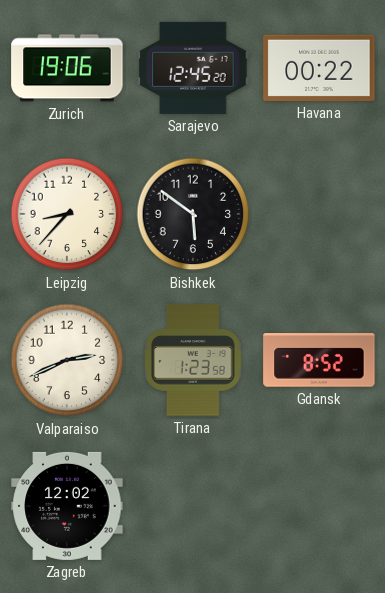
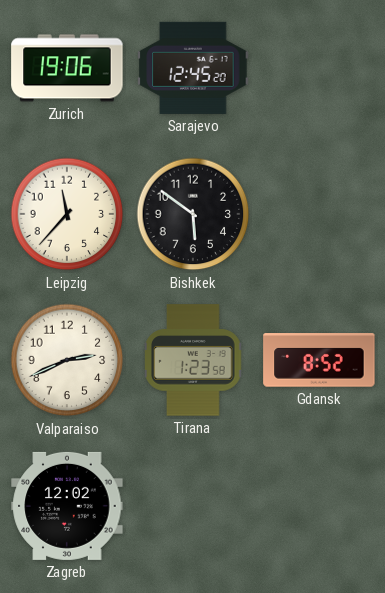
Havana: 00:22 -> none (319, 68)
Leipzig: 8:37 -> 11:37 (67, 214)
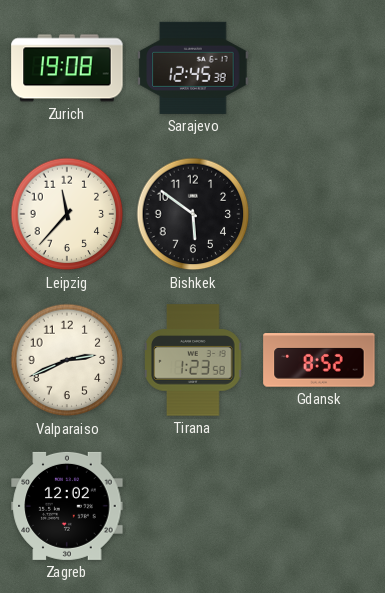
Zurich: 19:06 -> 19:08 (67, 68)
Sarajevo: 12:45:20 -> 12:45:38 (193, 68)
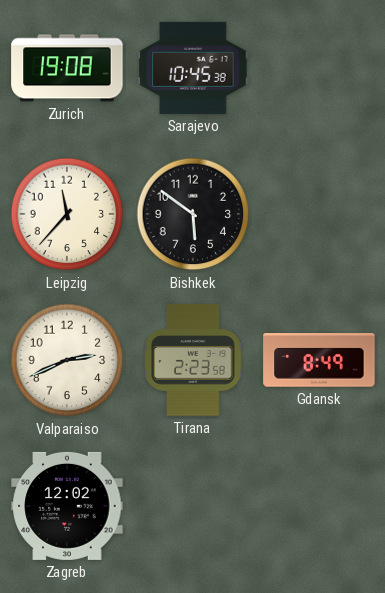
Sarajevo: 12:45 -> 10:45 (193, 68)
Tirana: 1:23 -> 2:23 (193, 360)
Gdansk: 8:52 -> 8:49 (319, 360)
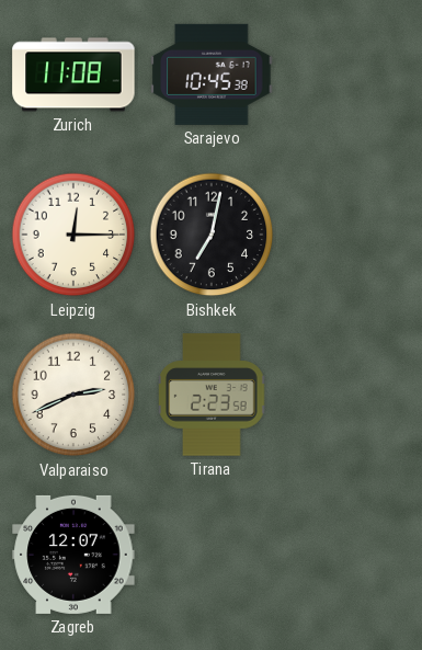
Zurich: 19:08 -> 11:08 (73, 75)
Leipzig: 11:37 -> 12:15 (73, 235)
Bishkek: 5:51 -> 7:02 (212, 235)
Gdansk: 8:49 -> none (319, 360)
Zagreb: 12:02 -> 12:07 (73, 555)
